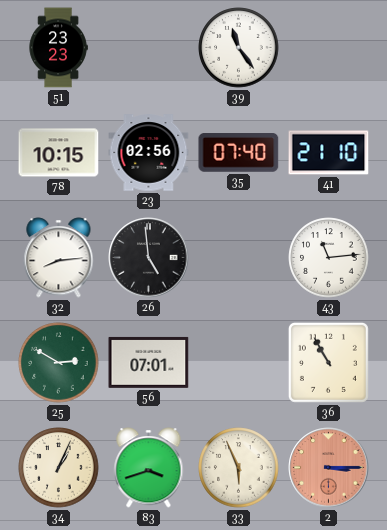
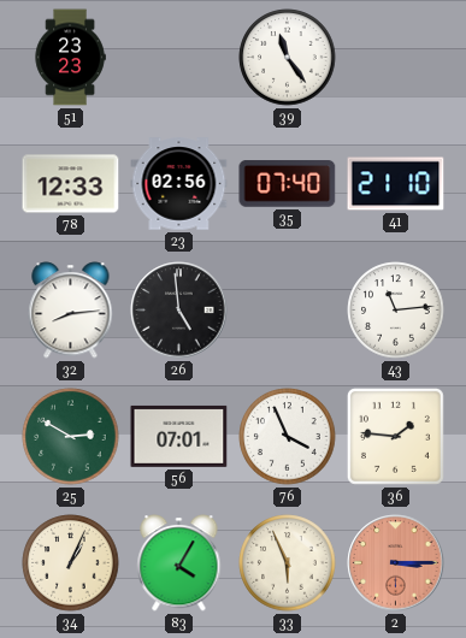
78: 10:15 -> 12:33 (71, 184)
76: none -> 3:56 (288, 437)
36: 10:55 -> 1:46 (395, 436)
83: 3:42 -> 4:05 (179, 563)
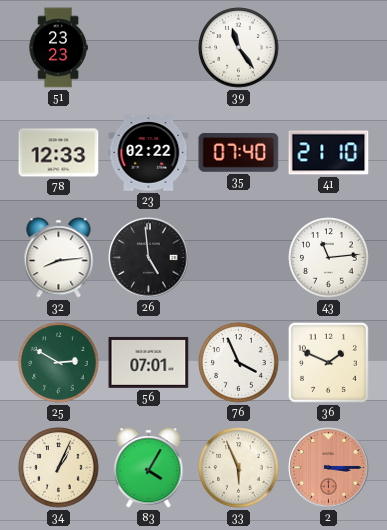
23: 02:56 -> 02:22 (149, 153)
36: 1:46 -> 1:49 (328, 362)
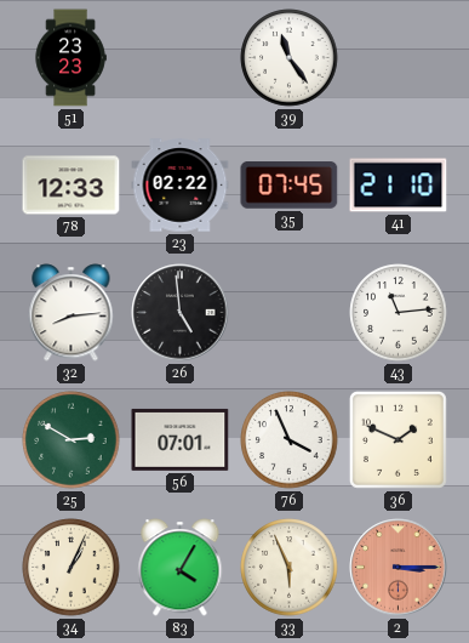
35: 07:40 -> 07:45 (290, 186)
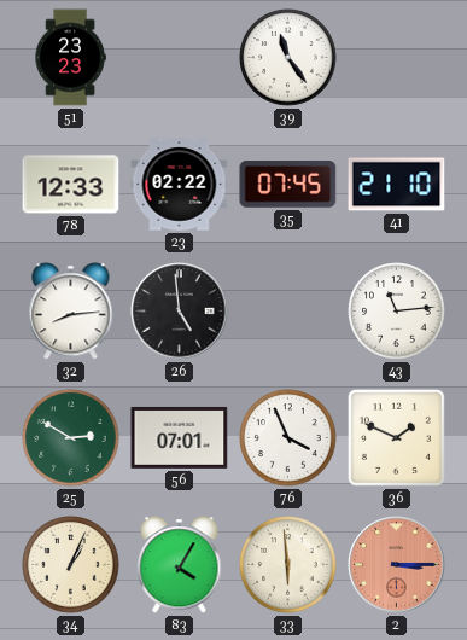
33: 5:56 -> 5:59 (288, 565)
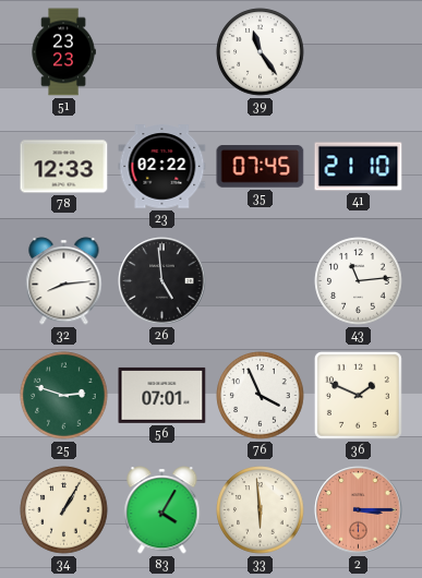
25: 2:50 -> 2:48 (64, 396)
34: 1:04 -> 1:05 (64, 510)
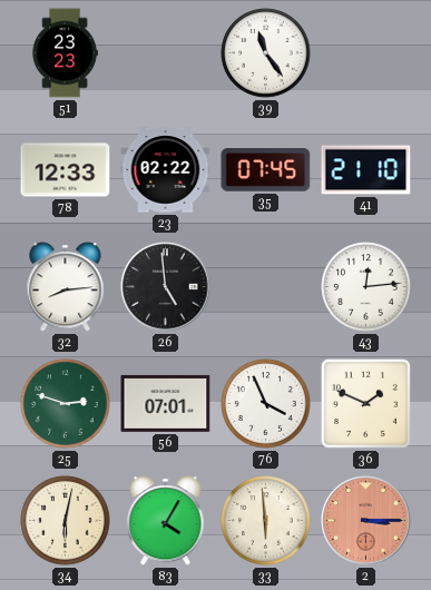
43: 11:14 -> 12:14 (366, 287)
34: 1:05 -> 6:02 (66, 521)
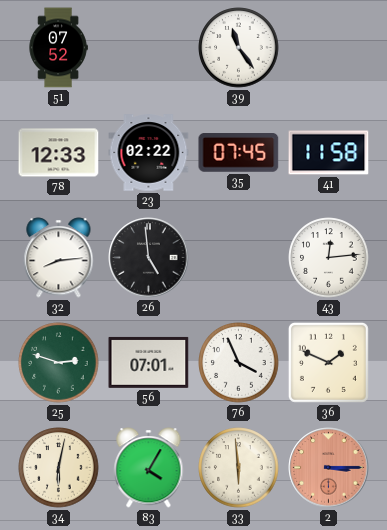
51: 23:23 -> 07:52 (58, 48)
41: 21:10 -> 11:58 (329, 153)
